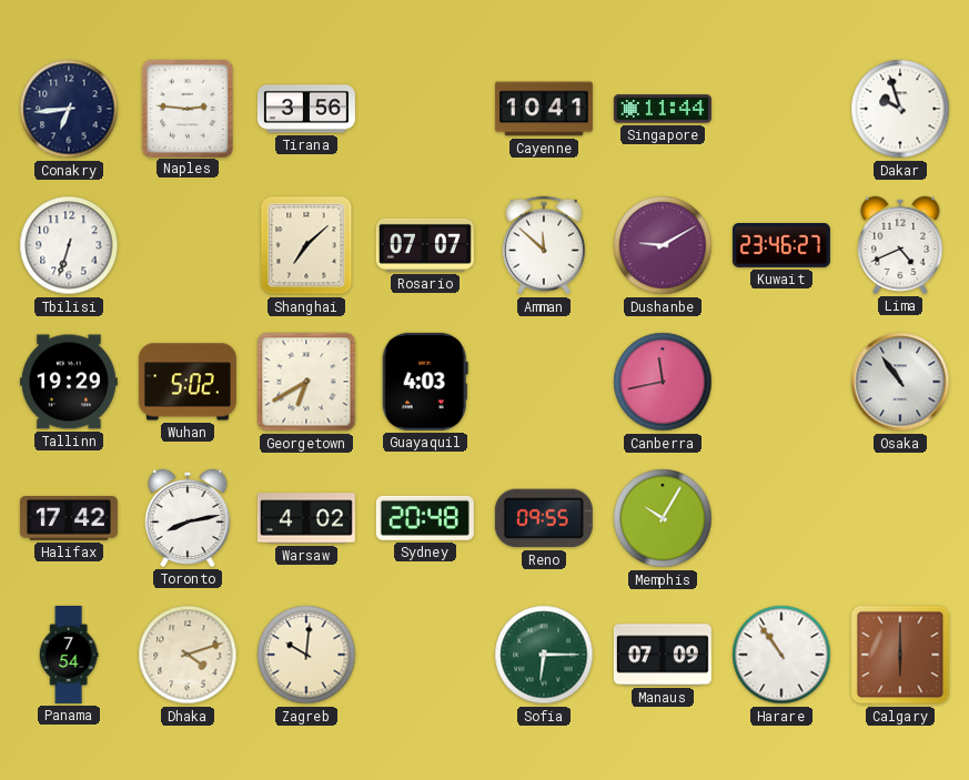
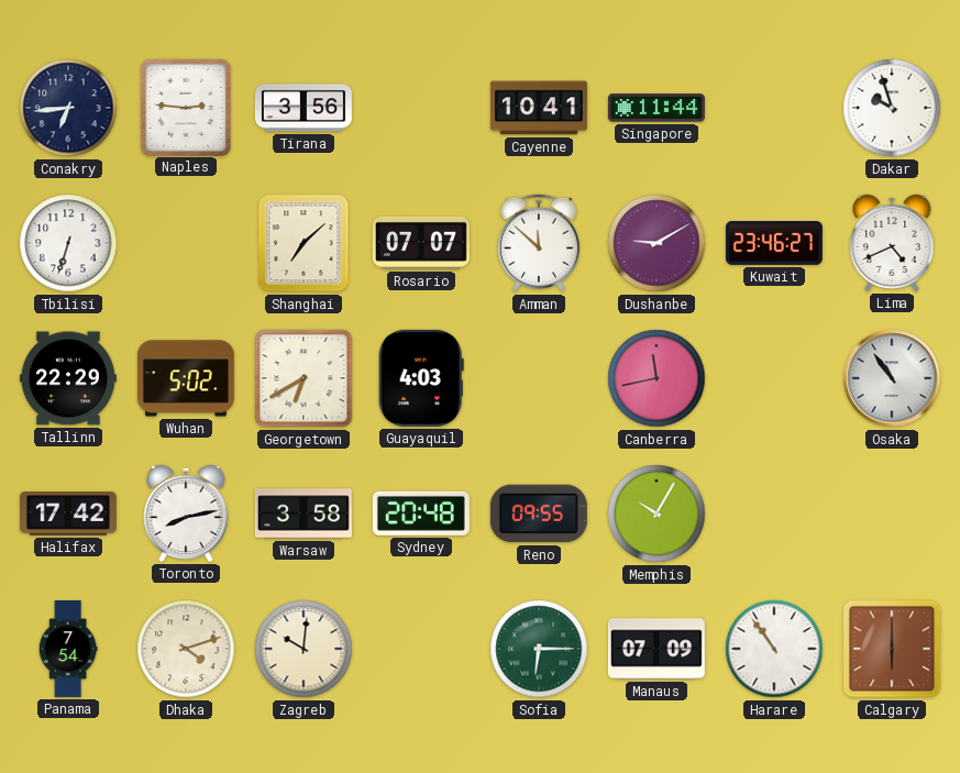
Tallinn: 19:29 -> 22:29 (68, 378)
Warsaw: 4:02 -> 3:58 (304, 514)
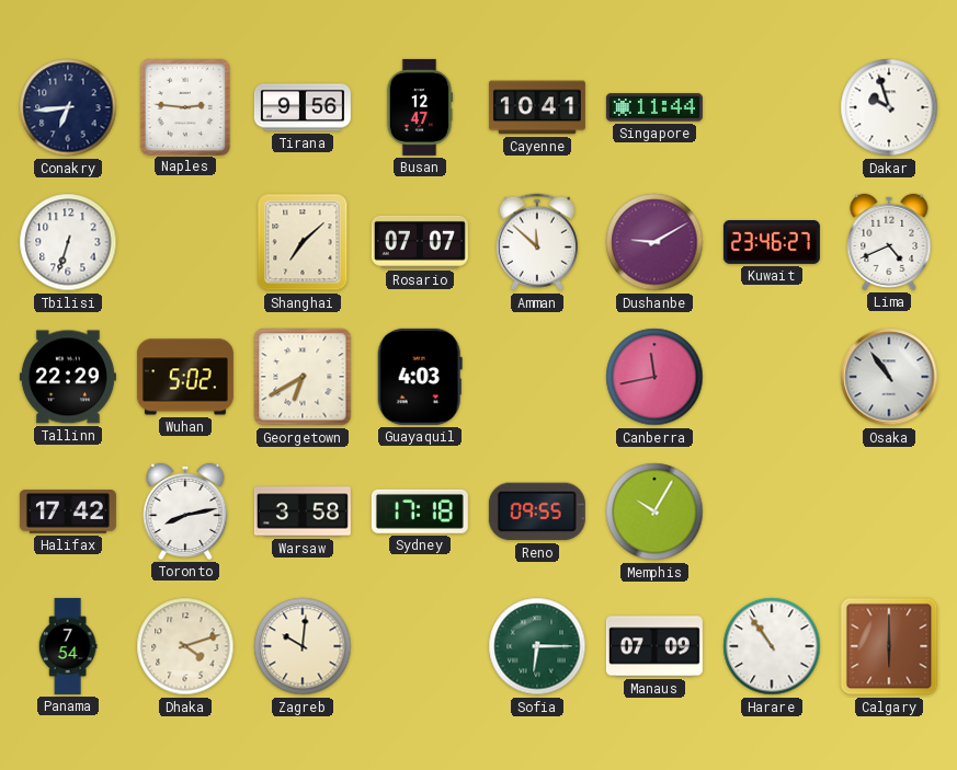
Tirana: 3:56 -> 9:56 (303, 107)
Busan: none -> 12:47 (420, 107)
Sydney: 20:48 -> 17:18 (420, 512)
